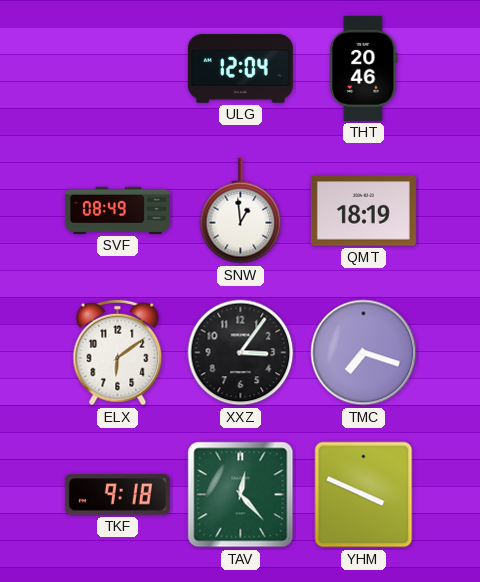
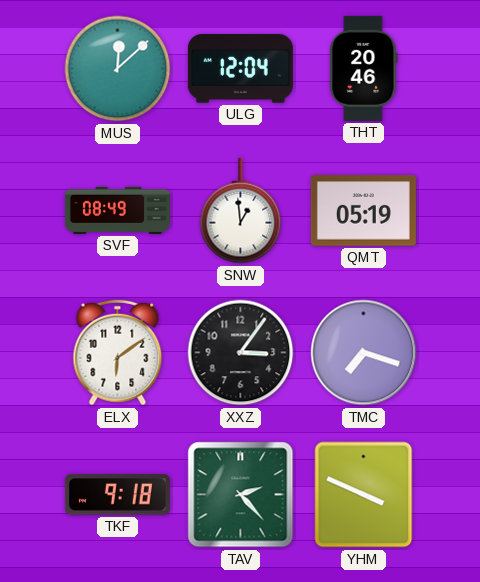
MUS: none -> 12:08 (118, 69)
QMT: 18:19 -> 05:19 (363, 211)
TAV: 12:23 -> 2:23 (241, 495)
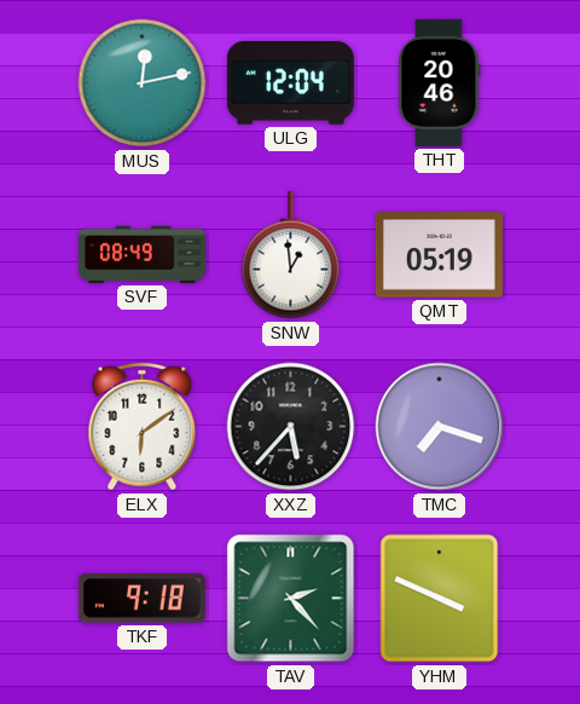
MUS: 12:08 -> 12:13 (143, 83)
XXZ: 3:06 -> 5:37 (291, 427)
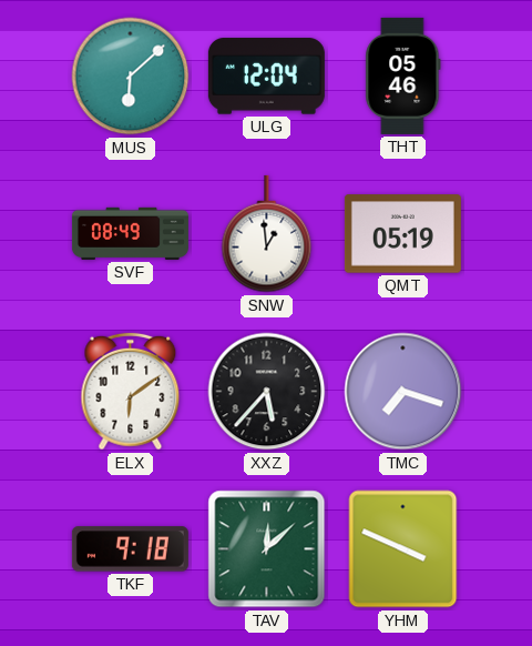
MUS: 12:13 -> 6:08 (131, 77)
THT: 20:46 -> 05:46 (403, 75)
TAV: 2:23 -> 12:08 (267, 549)
